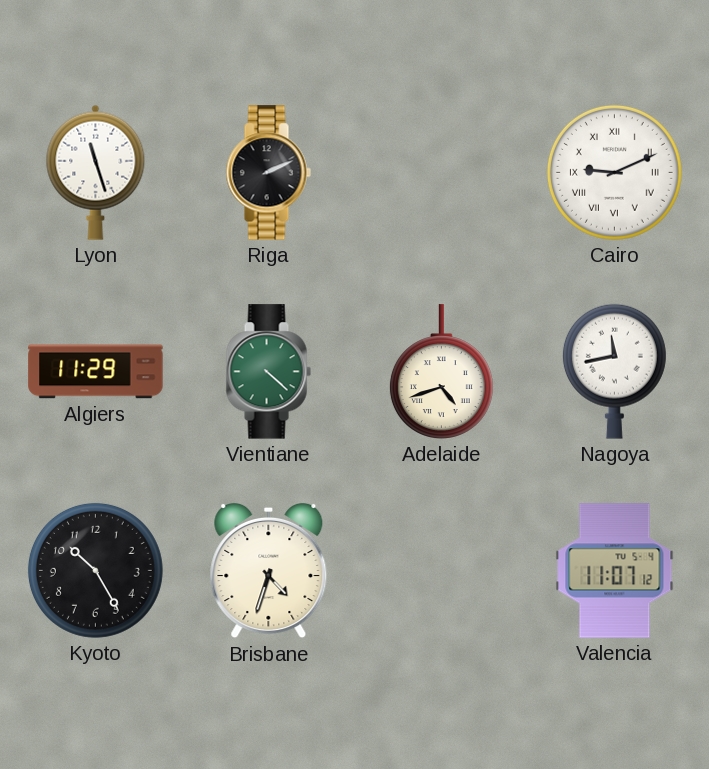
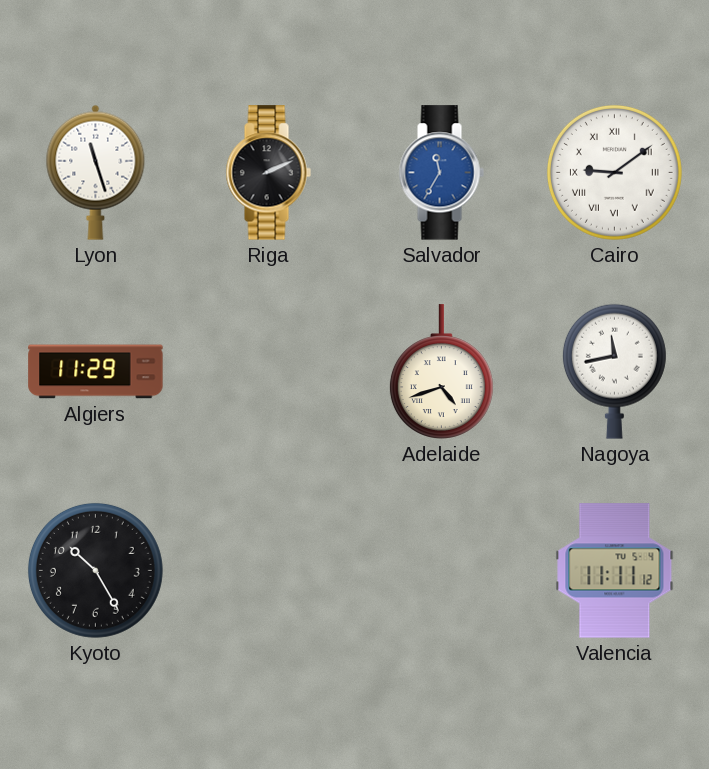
Salvador: none -> 11:35 (441, 173)
Cairo: 9:11 -> 9:09 (614, 172)
Vientiane: 4:22 -> none (268, 372)
Brisbane: 4:33 -> none (269, 571)
Valencia: 11:07 -> 11:11 (615, 571)
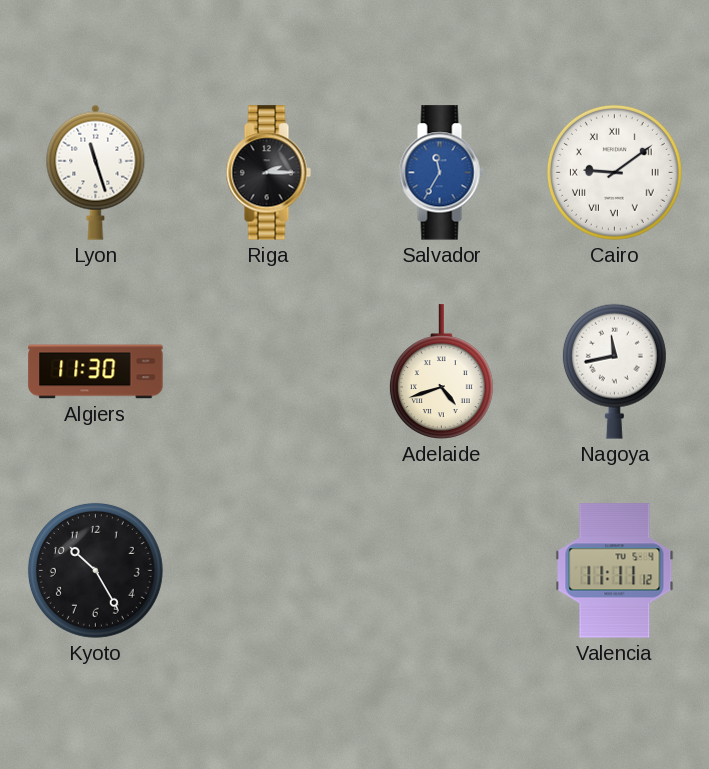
Riga: 2:11 -> 2:15 (268, 173)
Algiers: 11:29 -> 11:30 (96, 372)
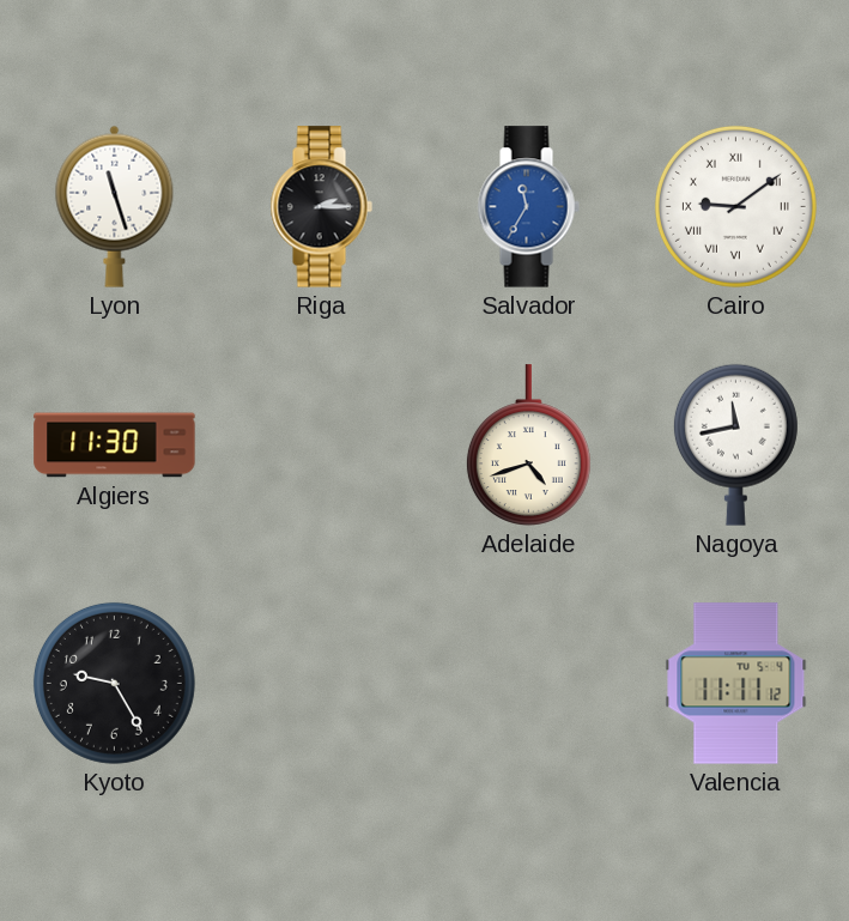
Kyoto: 10:25 -> 9:25 (114, 683)
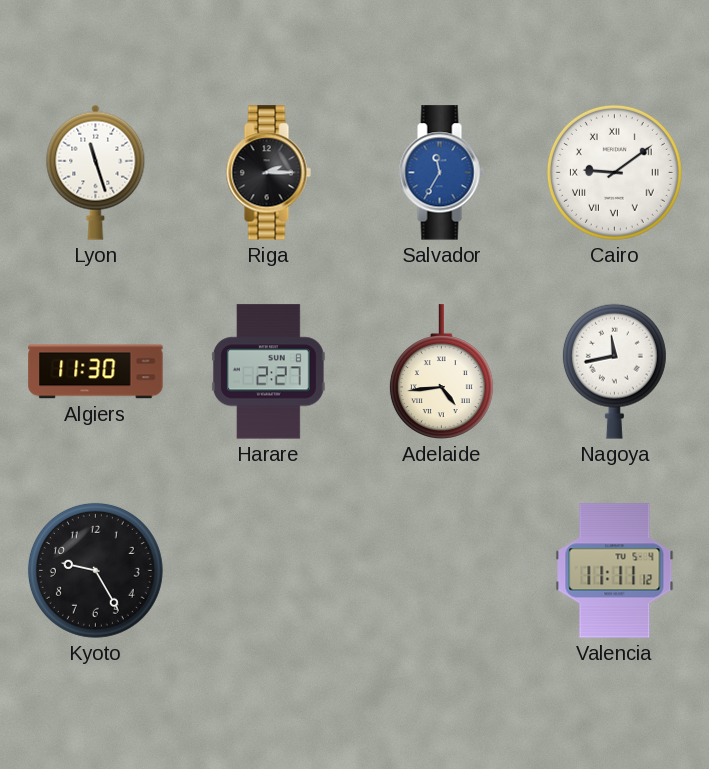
Harare: none -> 2:27 (268, 372)
Adelaide: 4:42 -> 4:44 (441, 372)
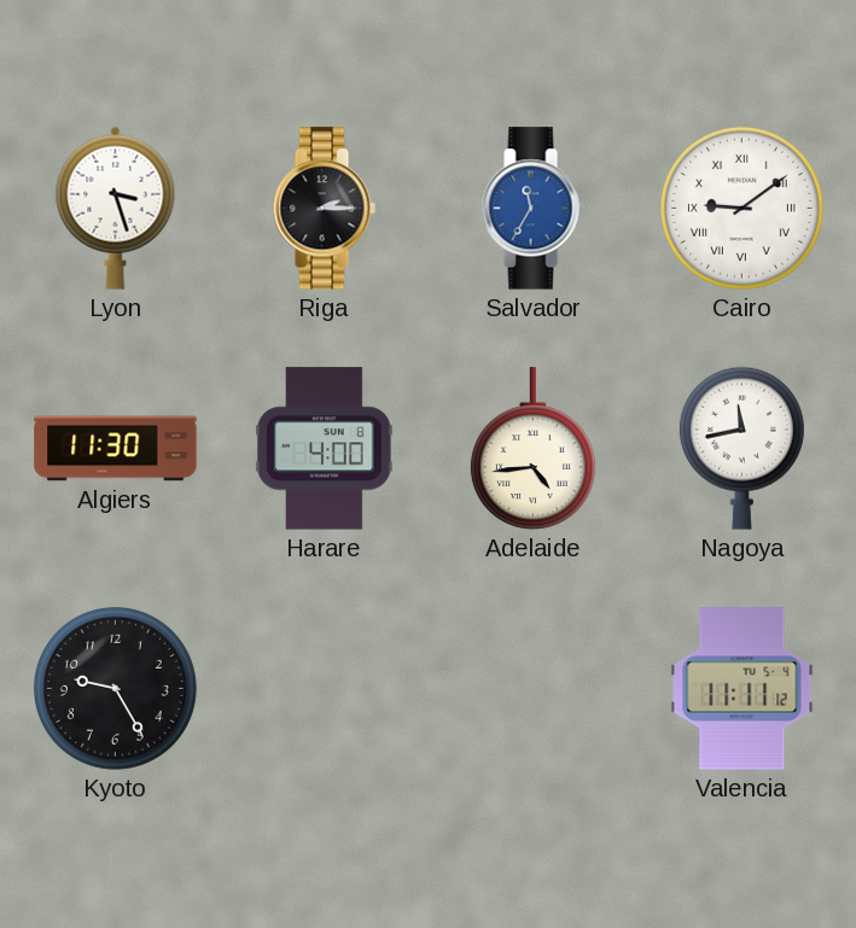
Lyon: 11:27 -> 3:27 (116, 208)
Harare: 2:27 -> 4:00 (324, 449)
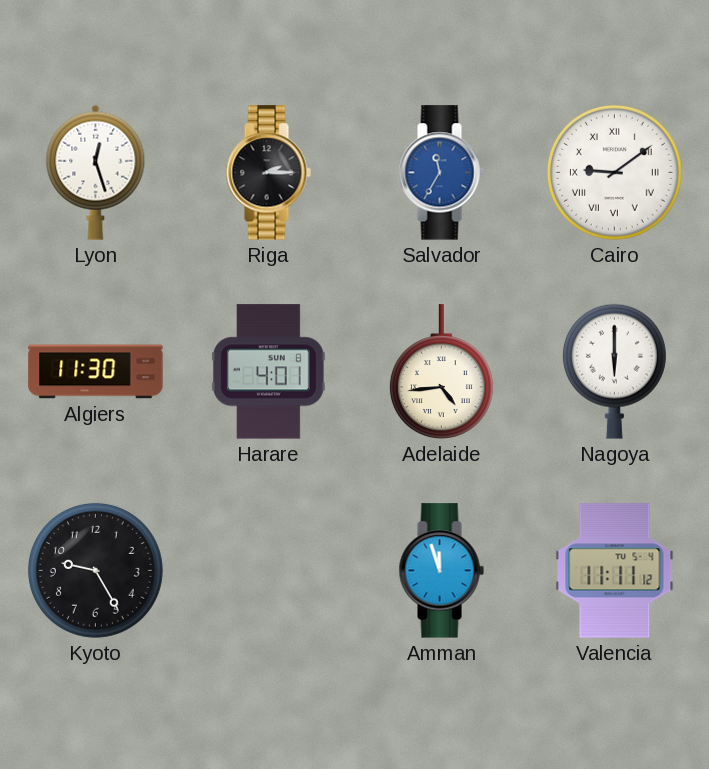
Lyon: 3:27 -> 12:27 (96, 172)
Harare: 4:00 -> 4:01 (268, 372)
Nagoya: 11:43 -> 6:00 (614, 371)
Amman: none -> 11:57 (441, 571)
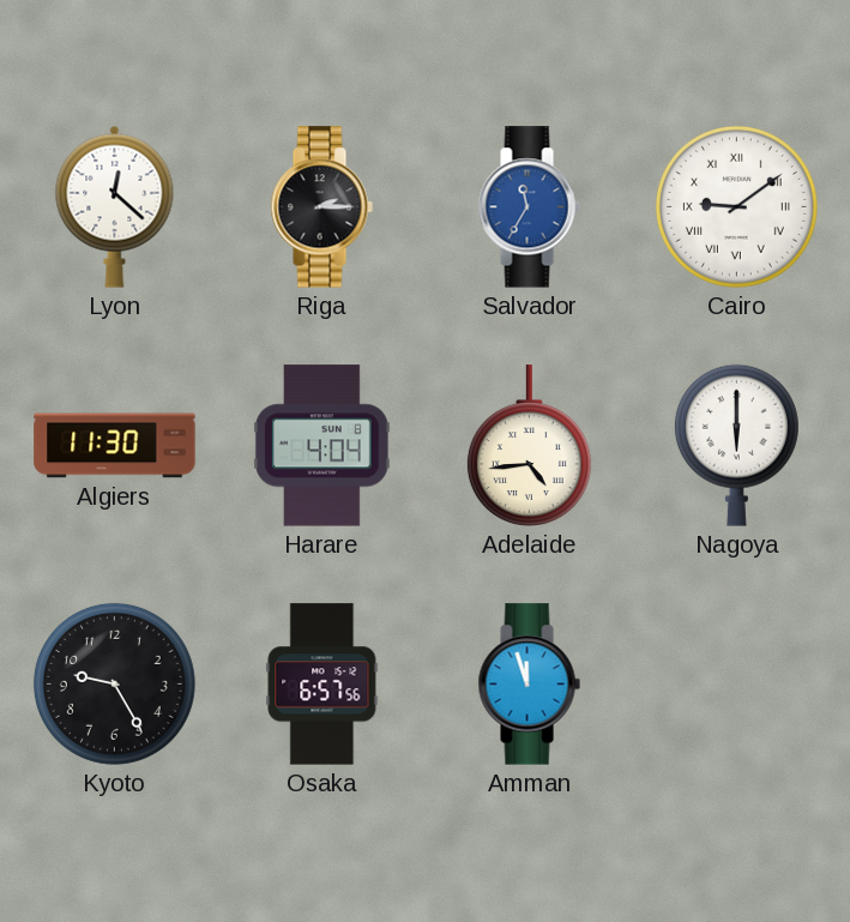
Lyon: 12:27 -> 12:22 (115, 206)
Harare: 4:01 -> 4:04 (321, 446)
Osaka: none -> 6:57 (322, 685)
Valencia: 11:11 -> none (615, 571)
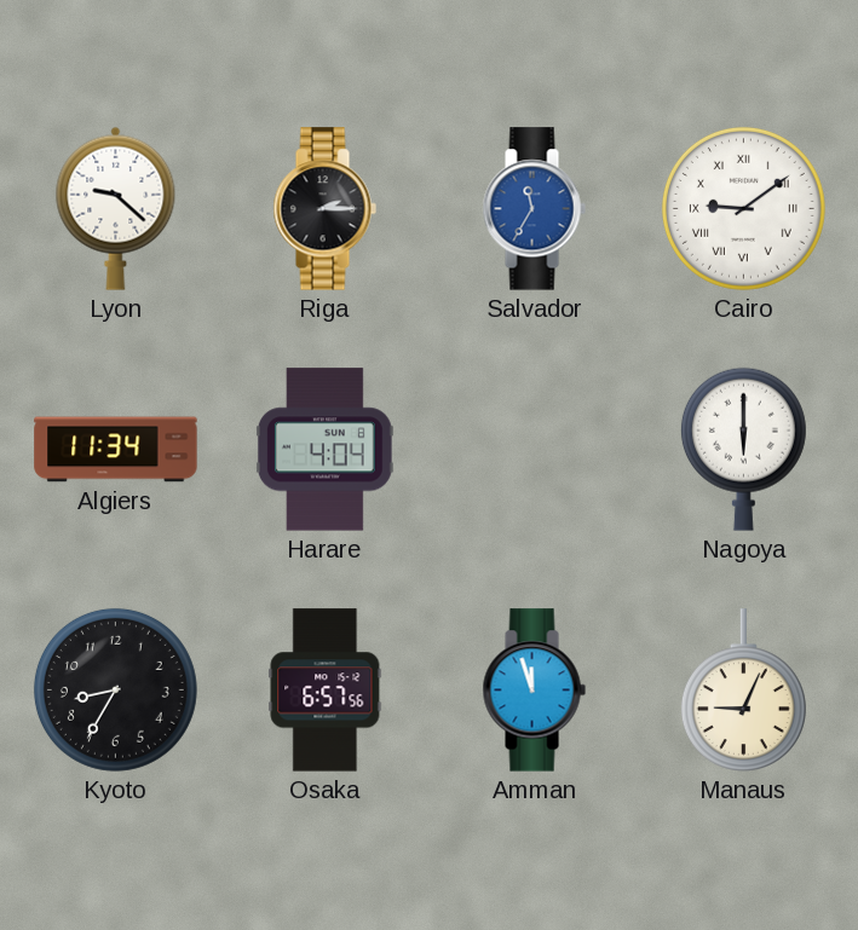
Lyon: 12:22 -> 9:22 (116, 208)
Algiers: 11:30 -> 11:34 (116, 450)
Adelaide: 4:44 -> none (529, 446)
Kyoto: 9:25 -> 8:35 (115, 689)
Manaus: none -> 9:04 (743, 691)
